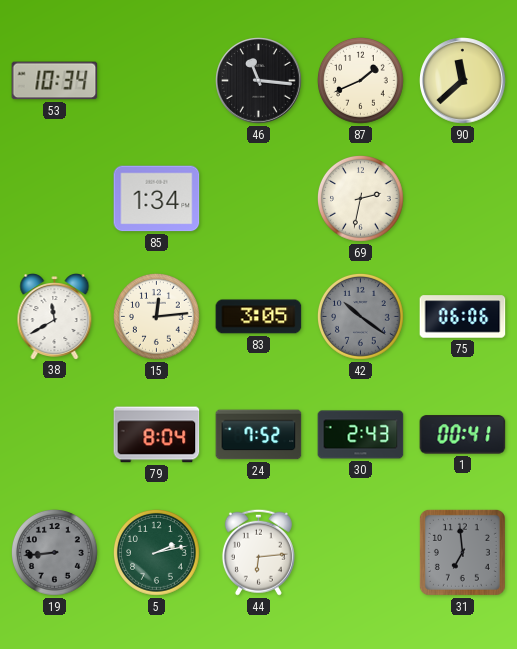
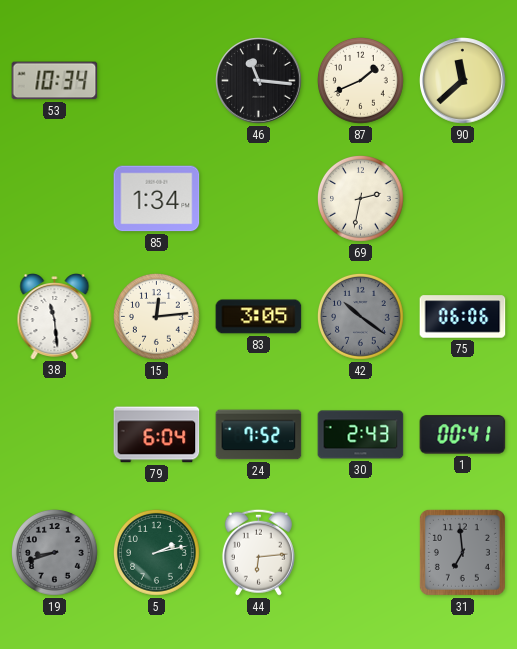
38: 11:40 -> 11:29 (55, 317)
79: 8:04 -> 6:04 (157, 435)
19: 8:44 -> 8:42 (55, 553)
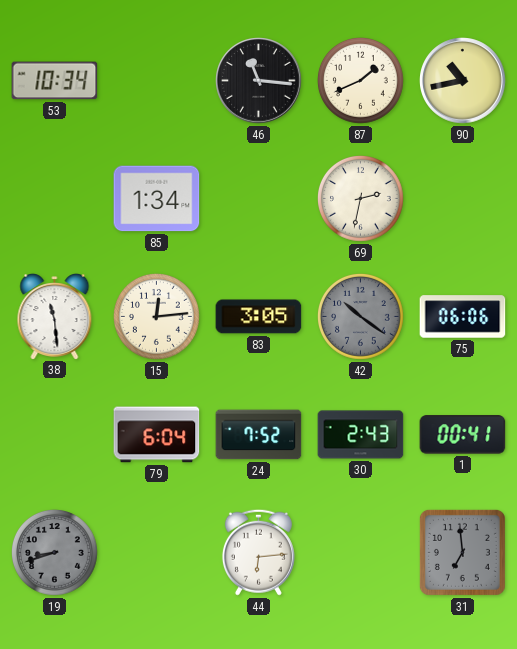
90: 11:38 -> 10:43 (463, 81)
5: 2:13 -> none (157, 553)
